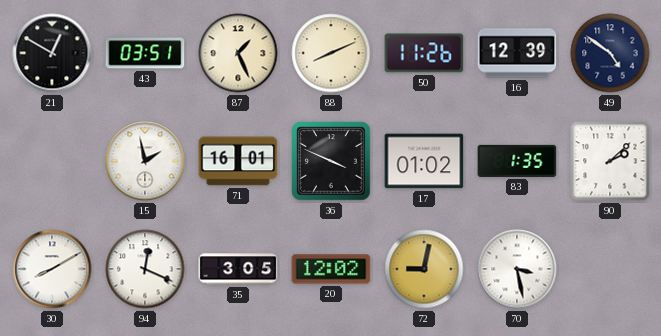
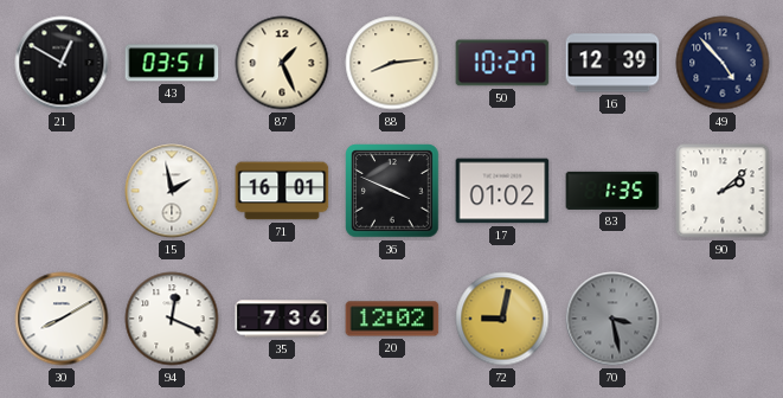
88: 8:11 -> 8:14 (392, 63)
50: 11:26 -> 10:27 (502, 63)
49: 4:51 -> 4:53 (723, 63)
35: 3:05 -> 7:36 (282, 319)
70 dial: white -> grey (612, 319)
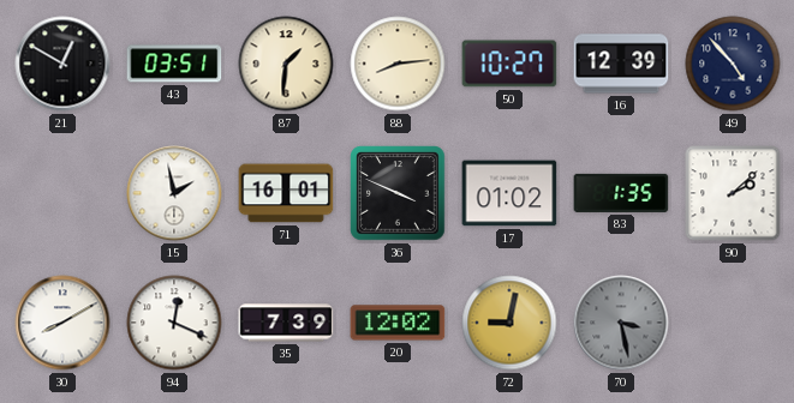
87: 1:26 -> 1:31 (286, 64)
35: 7:36 -> 7:39 (286, 323)
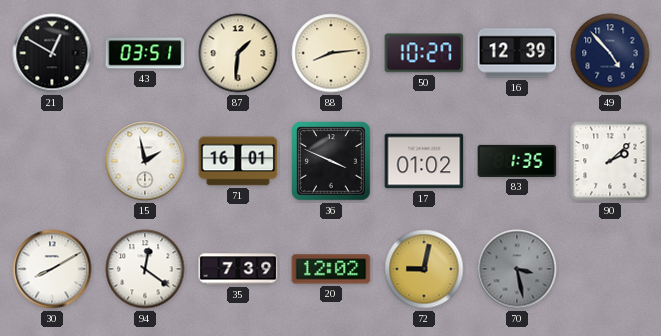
94: 12:19 -> 12:21 (145, 269)
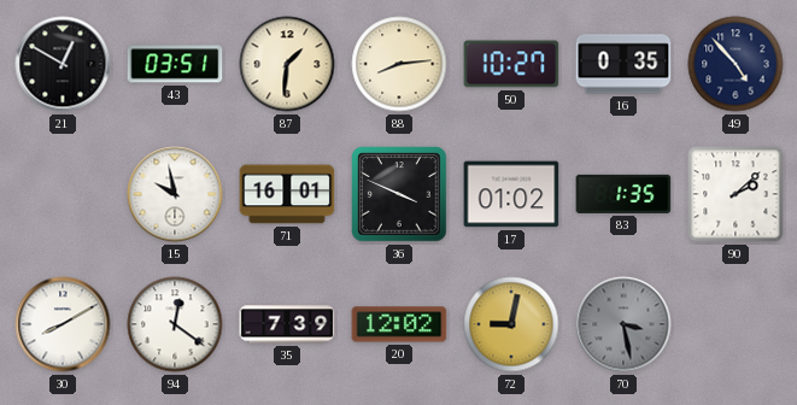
16: 12:39 -> 0:35 (623, 64)
15: 1:58 -> 9:58 (175, 194)
